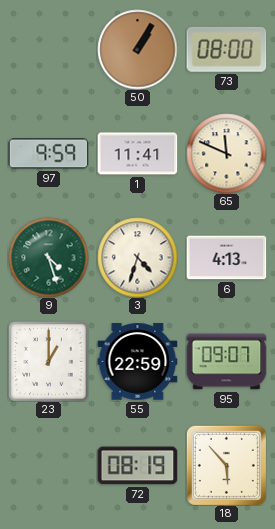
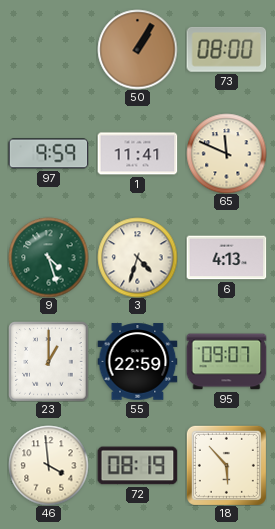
46: none -> 3:59 (48, 465)
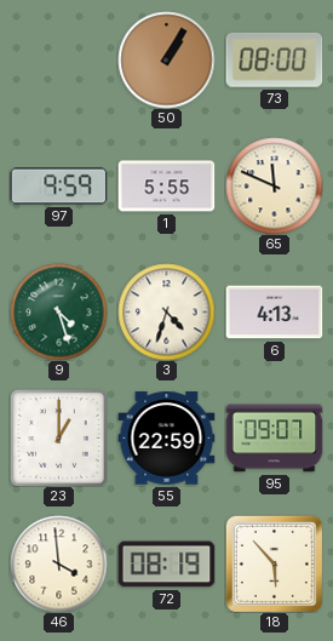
1: 11:41 -> 5:55 (166, 187)
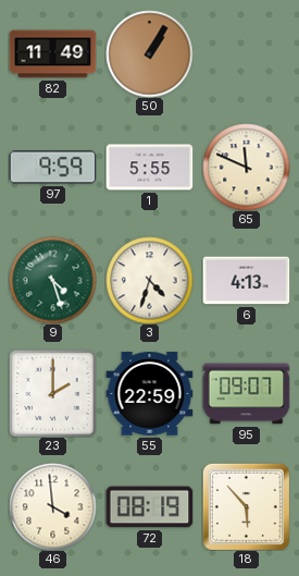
82: none -> 11:49 (52, 54)
73: 08:00 -> none (274, 59)
23: 1:00 -> 2:00 (52, 393)
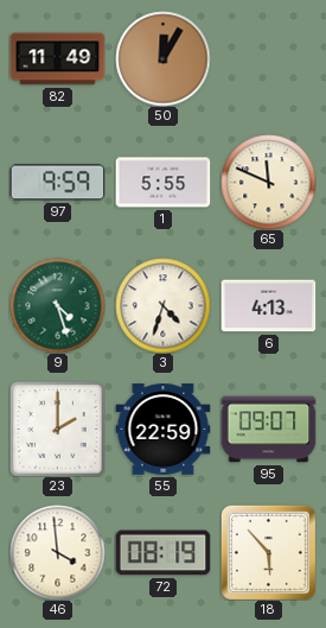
50: 1:05 -> 12:05 (162, 58)
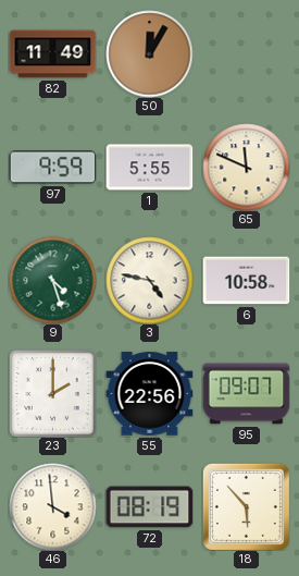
3: 4:33 -> 4:47 (149, 280)
6: 4:13 -> 10:58 (246, 281)
55: 22:59 -> 22:56 (149, 394)
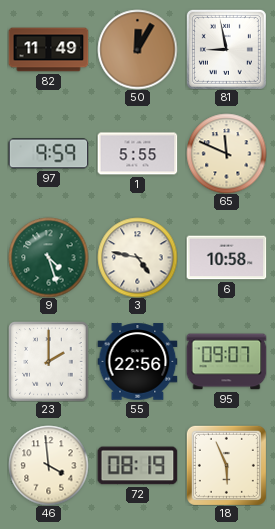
81: none -> 8:58 (226, 49)
18: 5:53 -> 5:56 (226, 465)
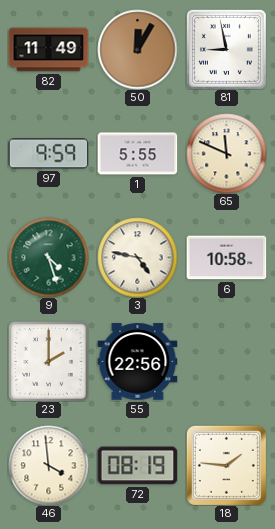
95: 09:07 -> none (226, 362)
18: 5:56 -> 1:46 (226, 465)
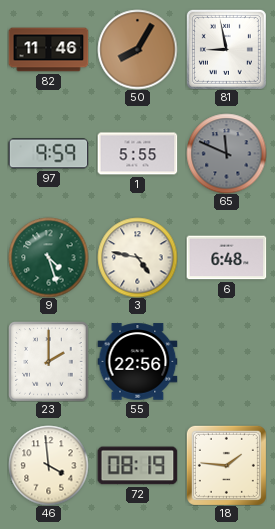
82: 11:49 -> 11:46 (48, 50)
50: 12:05 -> 8:05 (137, 49)
65 dial: cream -> grey (226, 153)
6: 10:58 -> 6:48 (226, 258)
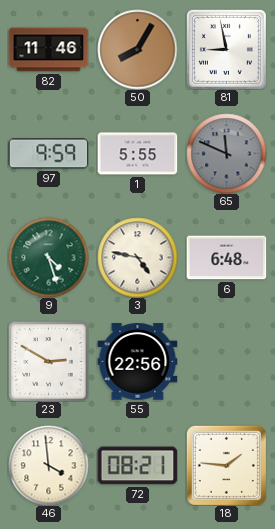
23: 2:00 -> 2:50 (48, 361)
72: 08:19 -> 08:21 (137, 466)
